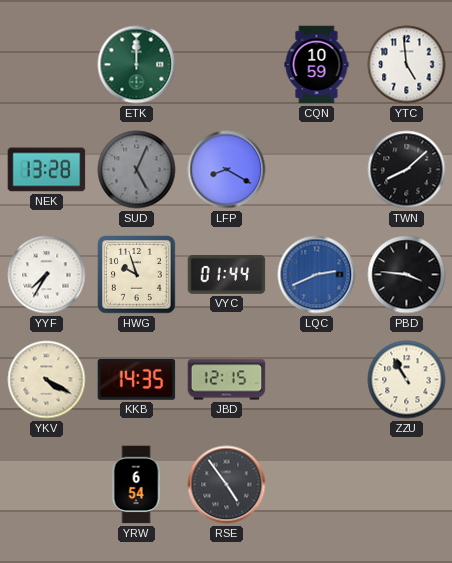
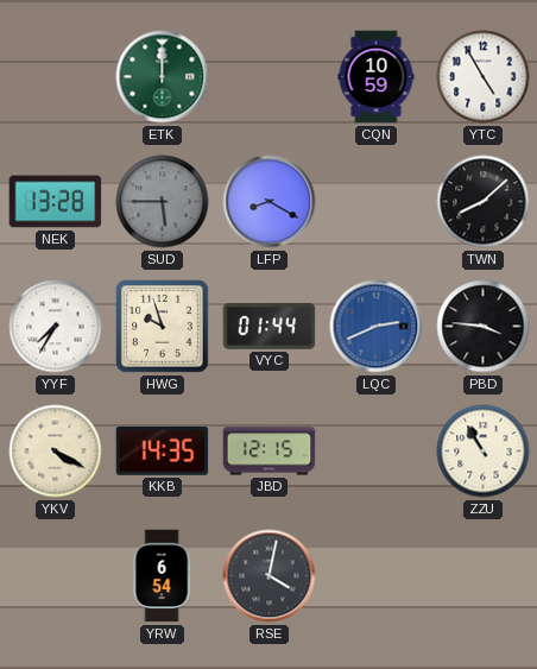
YTC: 4:59 -> 4:55 (484, 77)
SUD: 5:04 -> 5:45 (163, 202)
RSE: 4:54 -> 4:02 (270, 576)
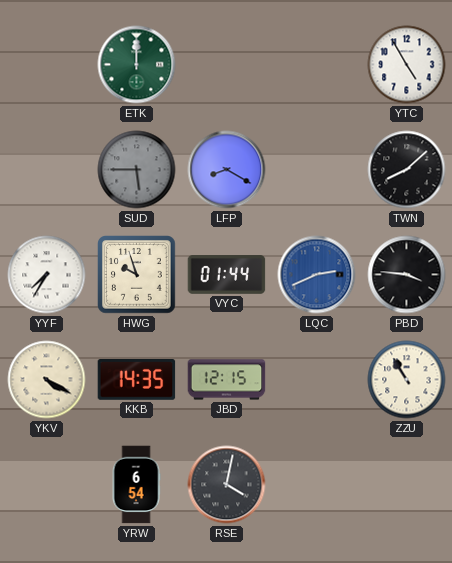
CQN: 10:59 -> none (377, 77)
NEK: 13:28 -> none (56, 202)
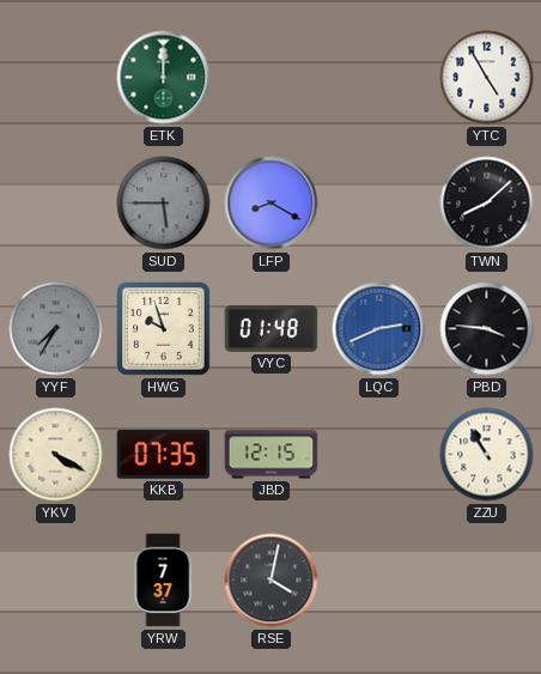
YYF dial: white -> grey (56, 329)
VYC: 01:44 -> 01:48 (272, 329)
KKB: 14:35 -> 07:35 (164, 455)
YRW: 6:54 -> 7:37 (163, 581)
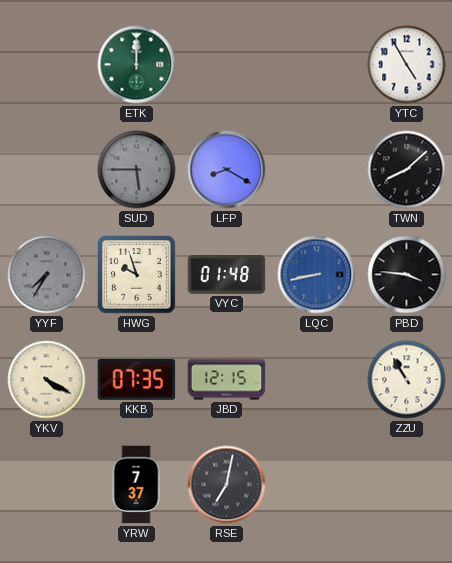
LQC: 2:41 -> 8:43 (317, 275)
RSE: 4:02 -> 7:02 (227, 485)
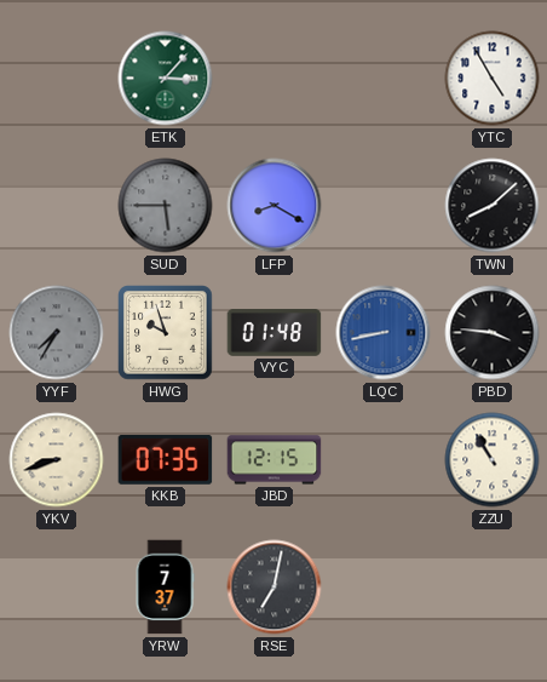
ETK: 12:00 -> 3:07 (166, 79)
YKV: 4:20 -> 8:42 (57, 460)
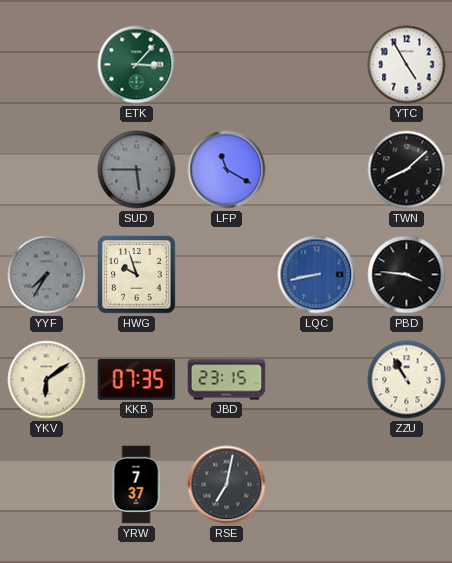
LFP: 8:20 -> 11:20 (227, 170)
VYC: 01:48 -> none (275, 333)
YKV: 8:42 -> 6:09 (47, 380)
JBD: 12:15 -> 23:15 (227, 380)
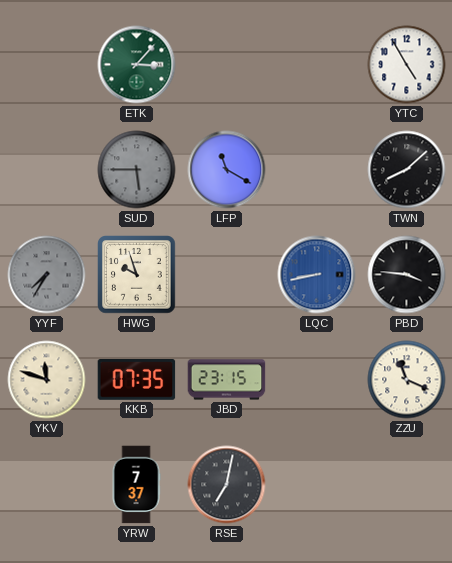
YKV: 6:09 -> 11:48 (47, 380)
ZZU: 10:55 -> 11:19 (407, 380)
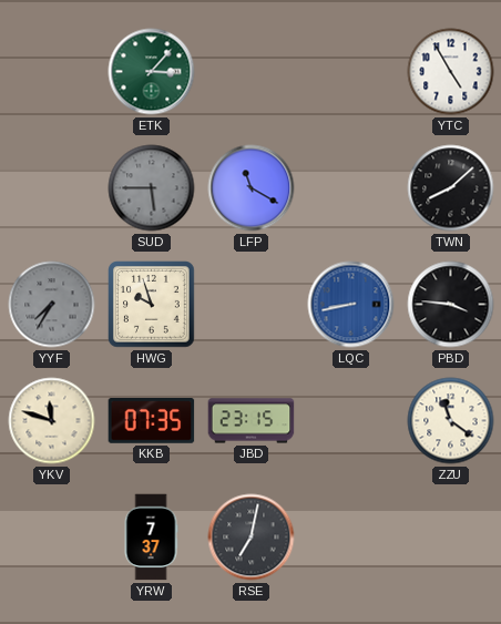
ZZU: 11:19 -> 11:21 (451, 421)
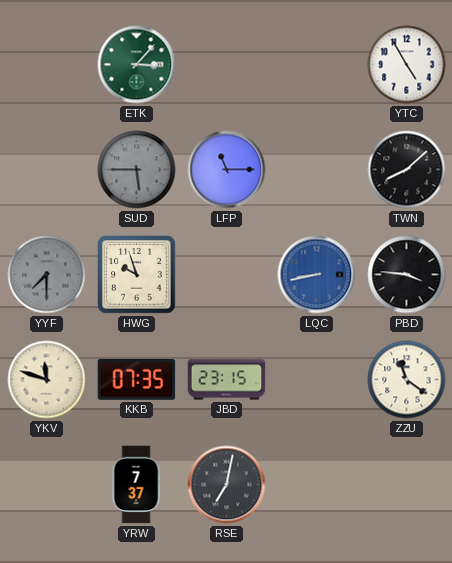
LFP: 11:20 -> 11:15 (227, 170)
YYF: 7:35 -> 7:30 (47, 275)
